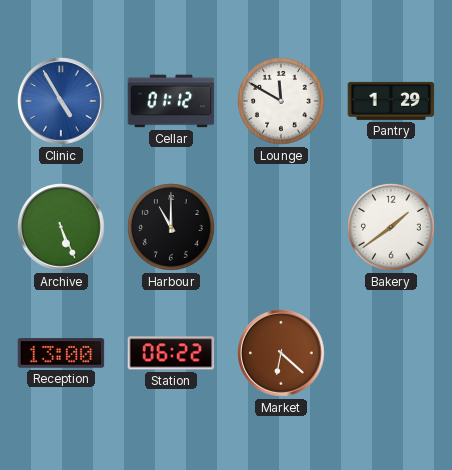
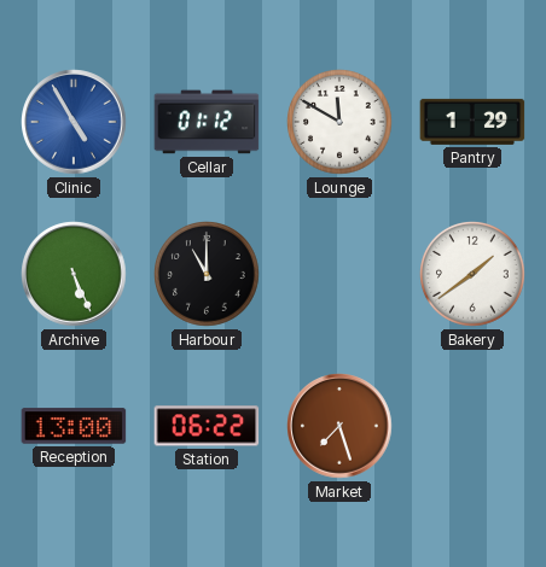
Market: 6:22 -> 7:27 (339, 426)
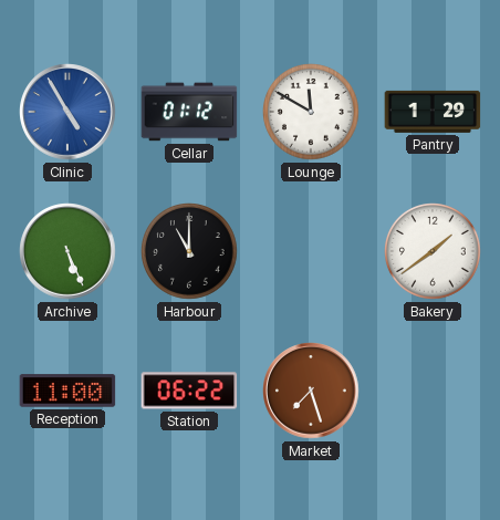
Reception: 13:00 -> 11:00 (67, 391)
